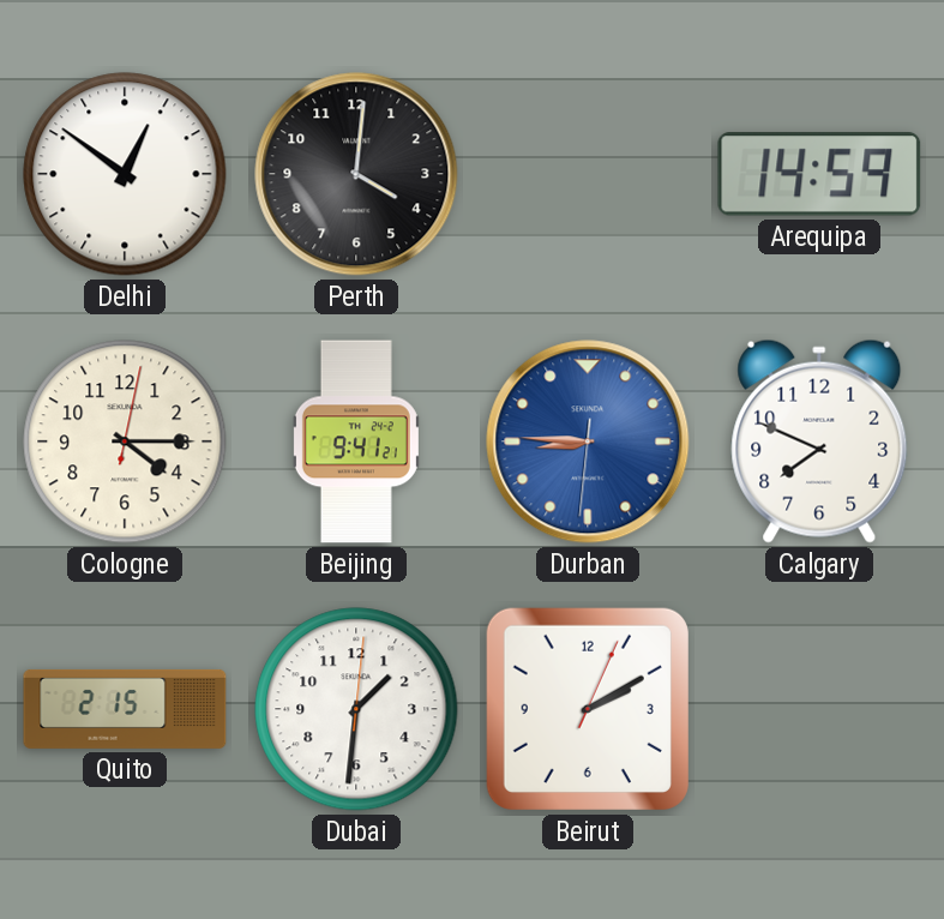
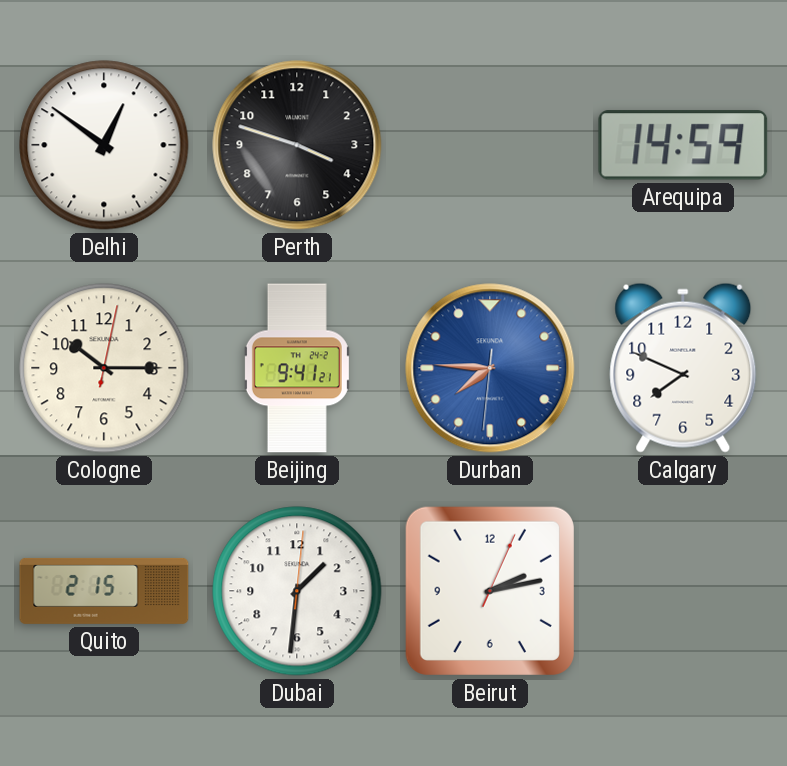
Perth: 4:01 -> 3:48 (297, 145)
Cologne: 4:15 -> 10:15 (104, 368)
Durban: 8:45 -> 7:45 (490, 368)
Beirut: 2:10 -> 2:13 (490, 591)
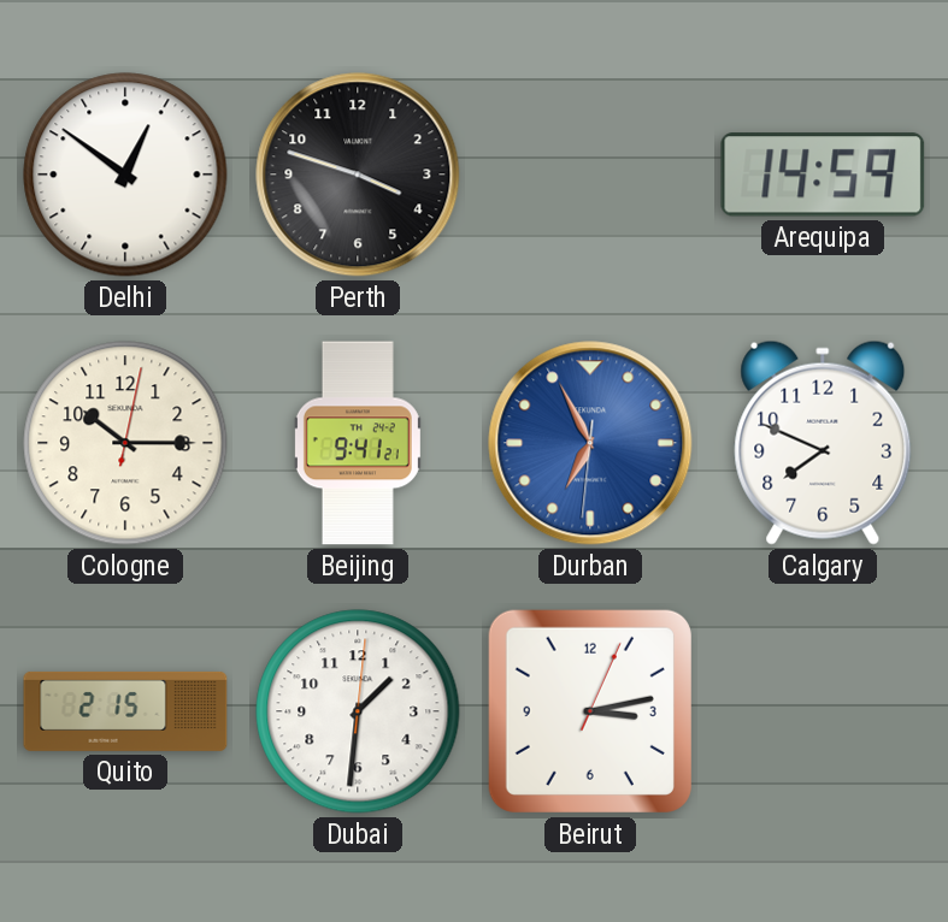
Durban: 7:45 -> 6:55 (590, 443)
Beirut: 2:13 -> 3:13 (590, 711)
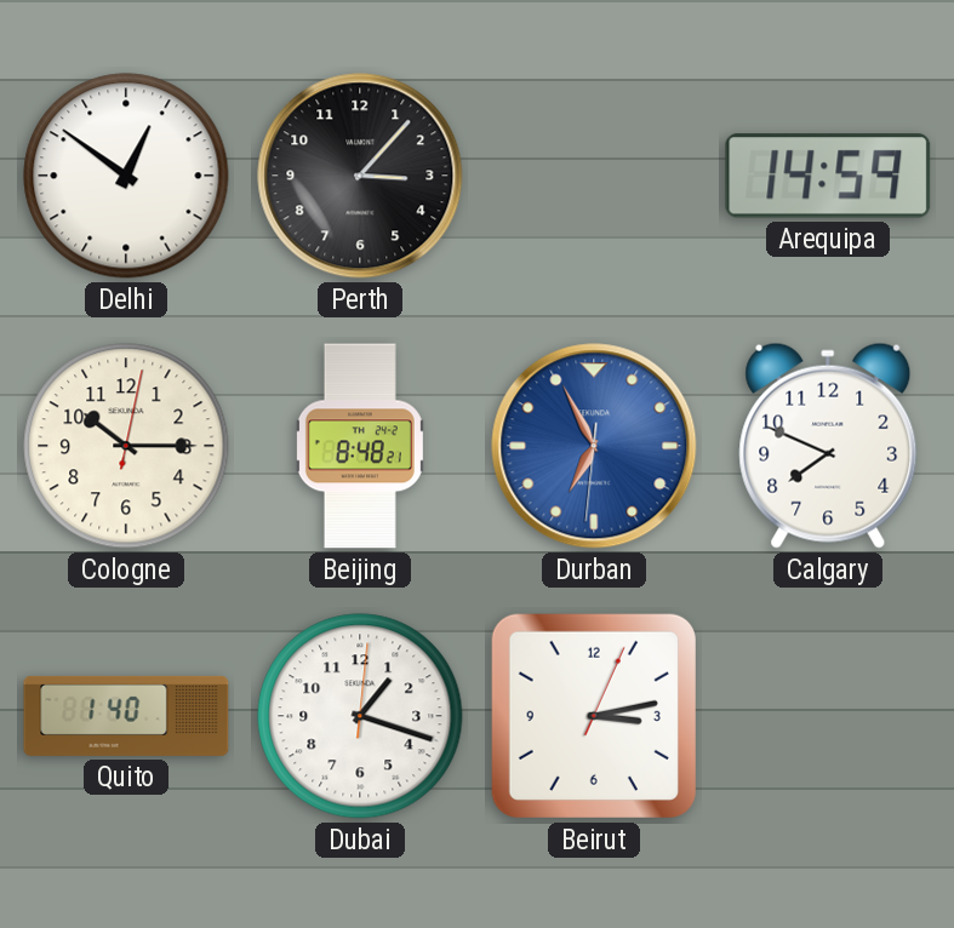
Perth: 3:48 -> 3:07 (360, 176)
Beijing: 9:41 -> 8:48 (360, 446)
Quito: 2:15 -> 1:40 (126, 716)
Dubai: 1:31 -> 1:18 (360, 716)
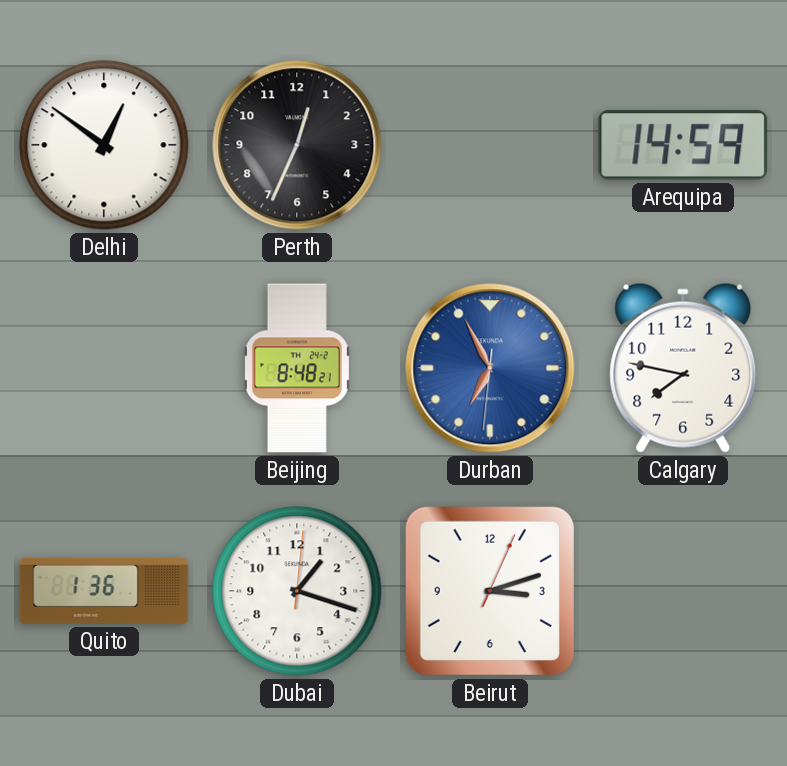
Perth: 3:07 -> 12:34 (297, 145)
Cologne: 10:15 -> none (126, 446)
Calgary: 7:49 -> 7:47 (683, 368)
Quito: 1:40 -> 1:36 (104, 591)
Beirut: 3:13 -> 3:12 (490, 591)
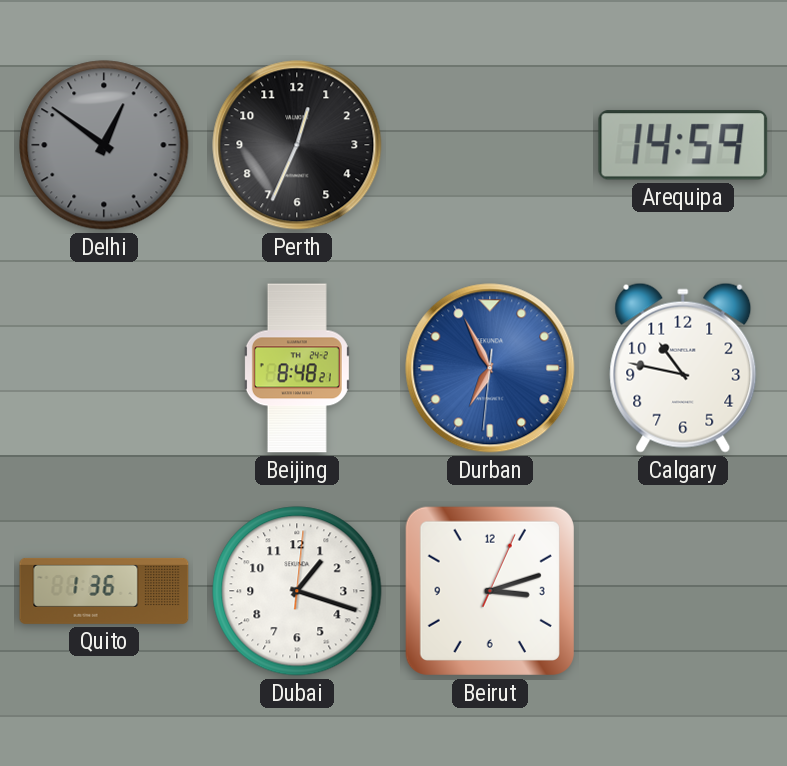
Delhi dial: white -> grey (104, 145)
Calgary: 7:47 -> 10:47 (683, 368)
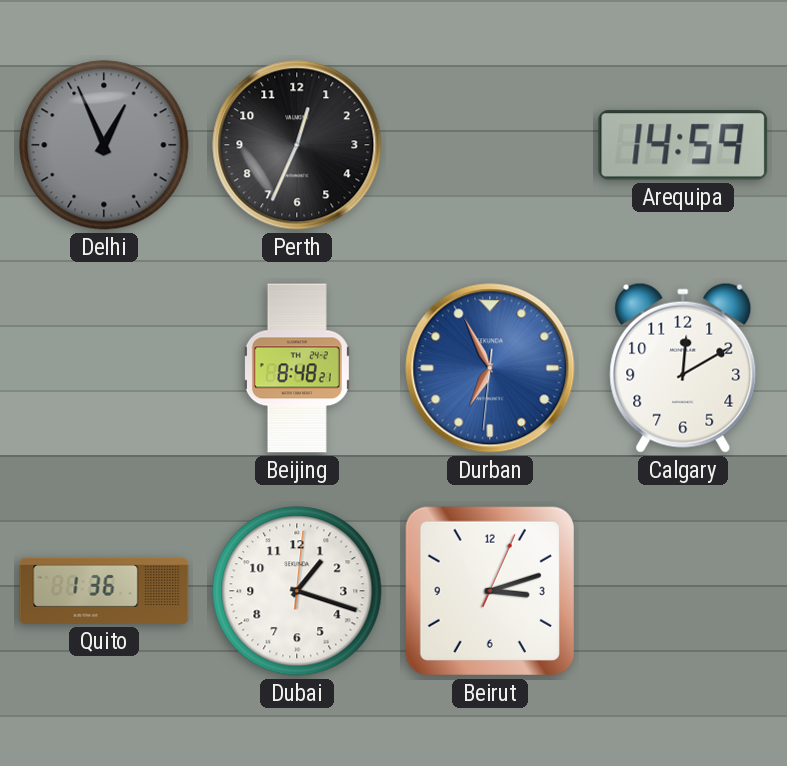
Delhi: 12:51 -> 12:56 (104, 145)
Calgary: 10:47 -> 12:10 (683, 368)
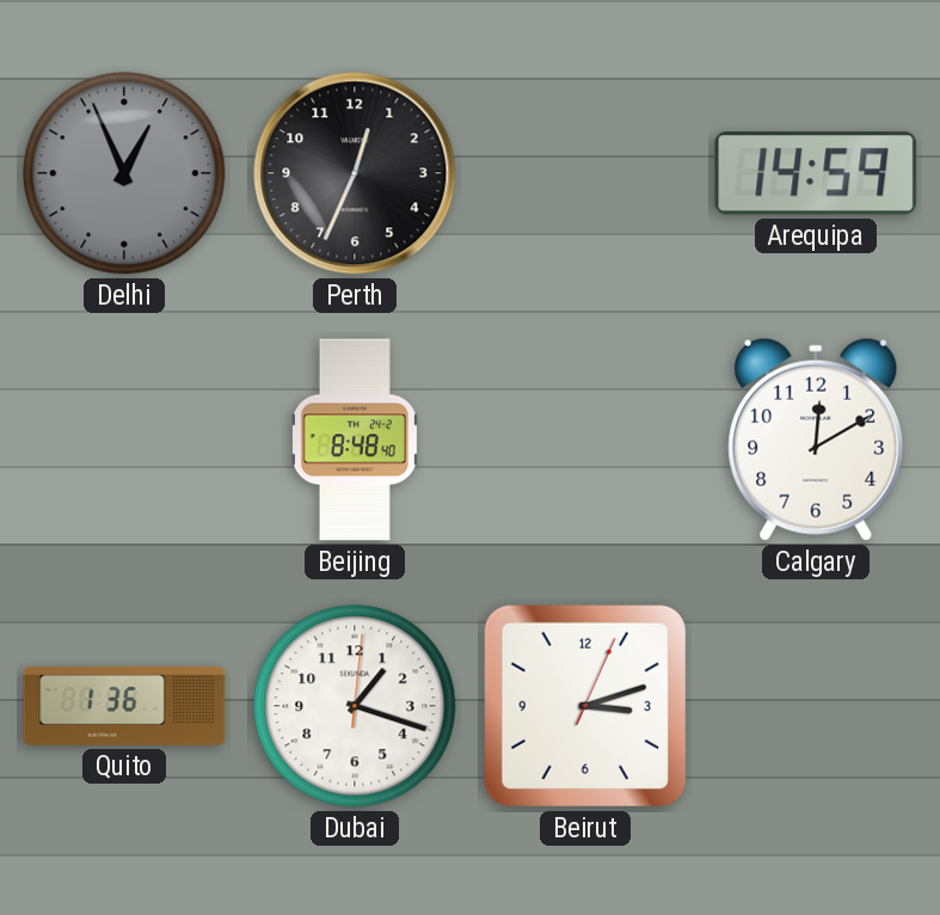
Beijing: 8:48:21 -> 8:48:40 (355, 440)
Durban: 6:55 -> none (490, 368)
